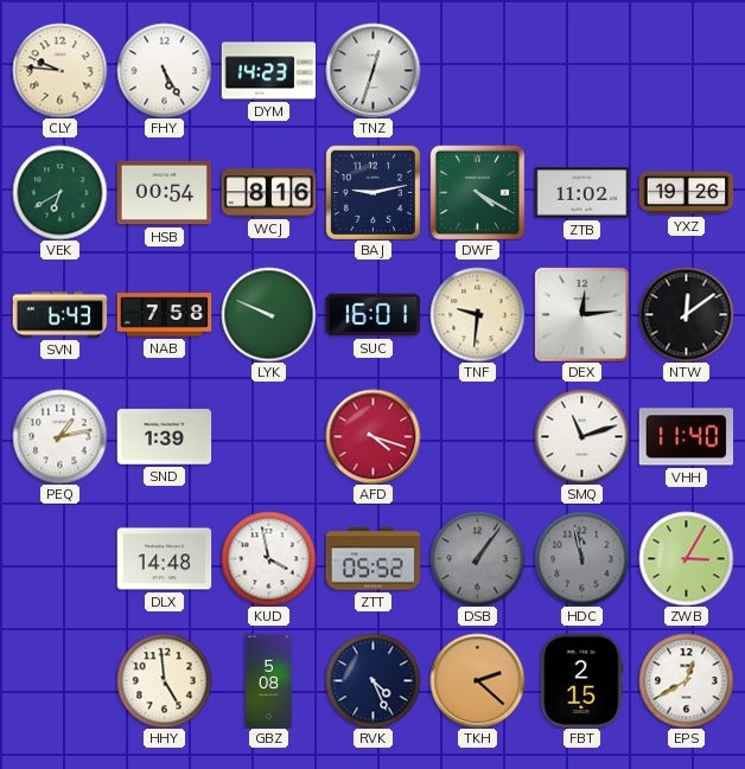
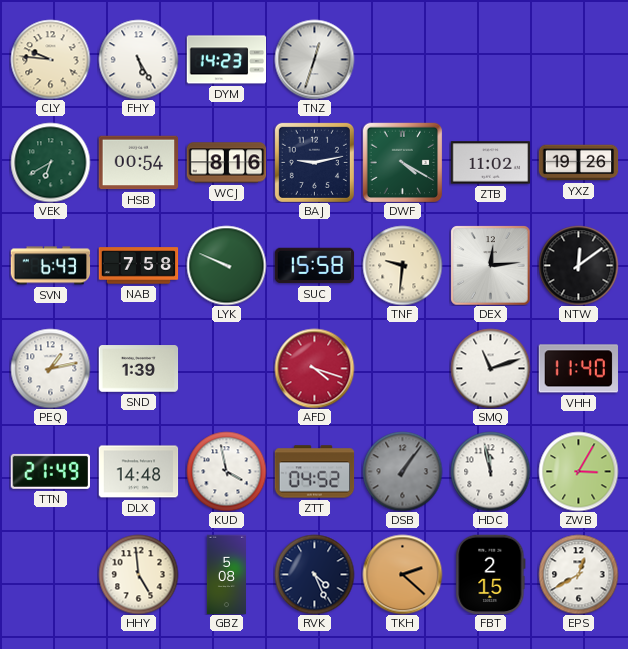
SUC: 16:01 -> 15:58 (314, 266)
TTN: none -> 21:49 (50, 471)
ZTT: 05:52 -> 04:52 (314, 472)
HDC dial: grey -> white (490, 471)
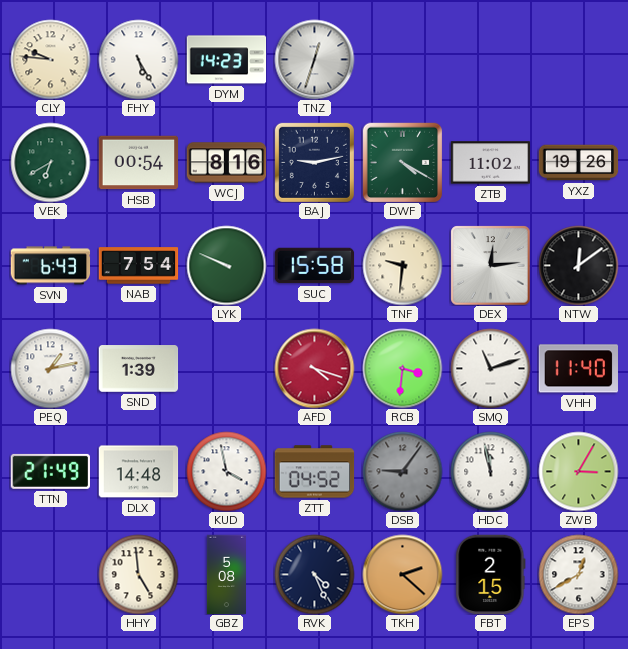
NAB: 7:58 -> 7:54 (138, 266)
RCB: none -> 3:31 (402, 368)
DSB: 1:06 -> 9:06 (402, 471)
